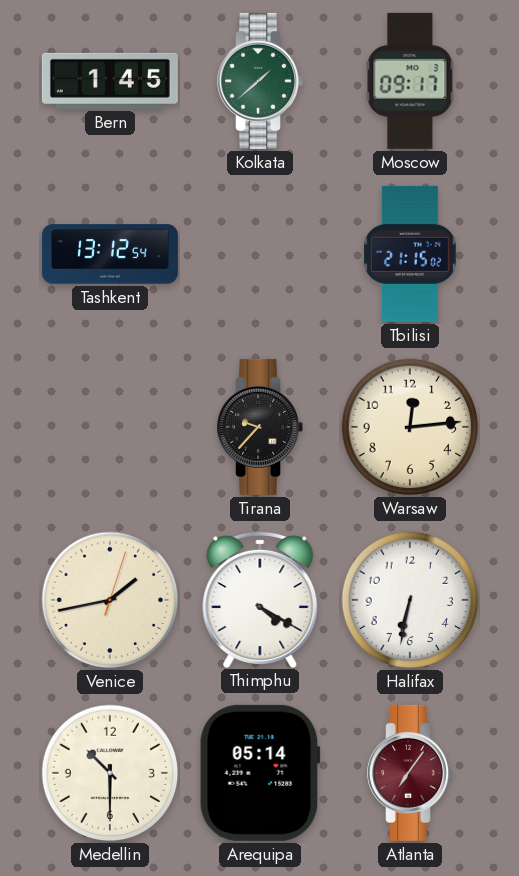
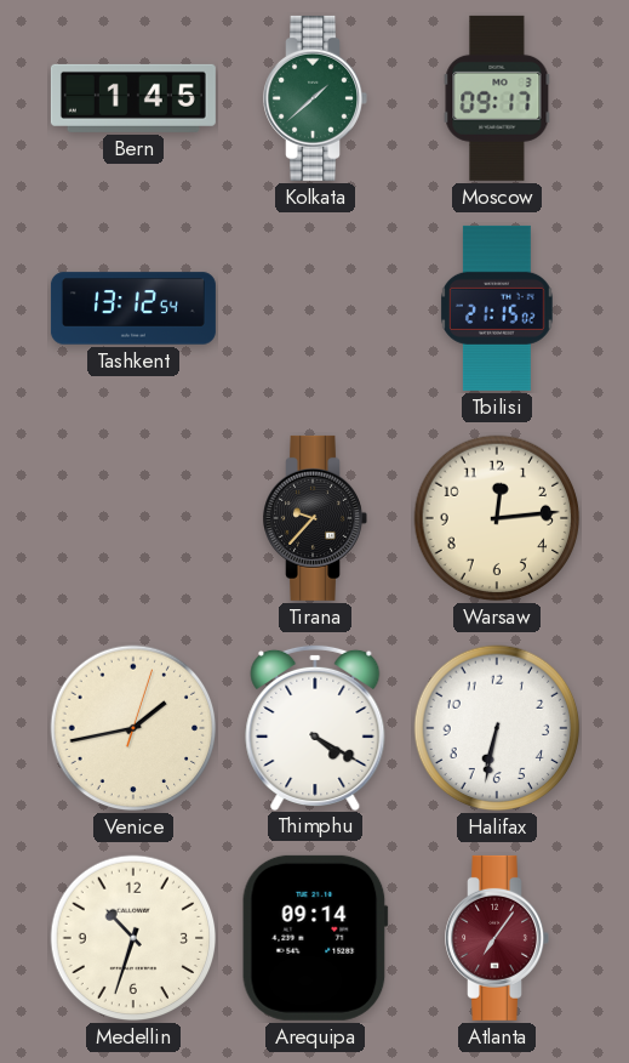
Medellin: 10:30 -> 10:33 (133, 938)
Arequipa: 05:14 -> 09:14 (315, 938)
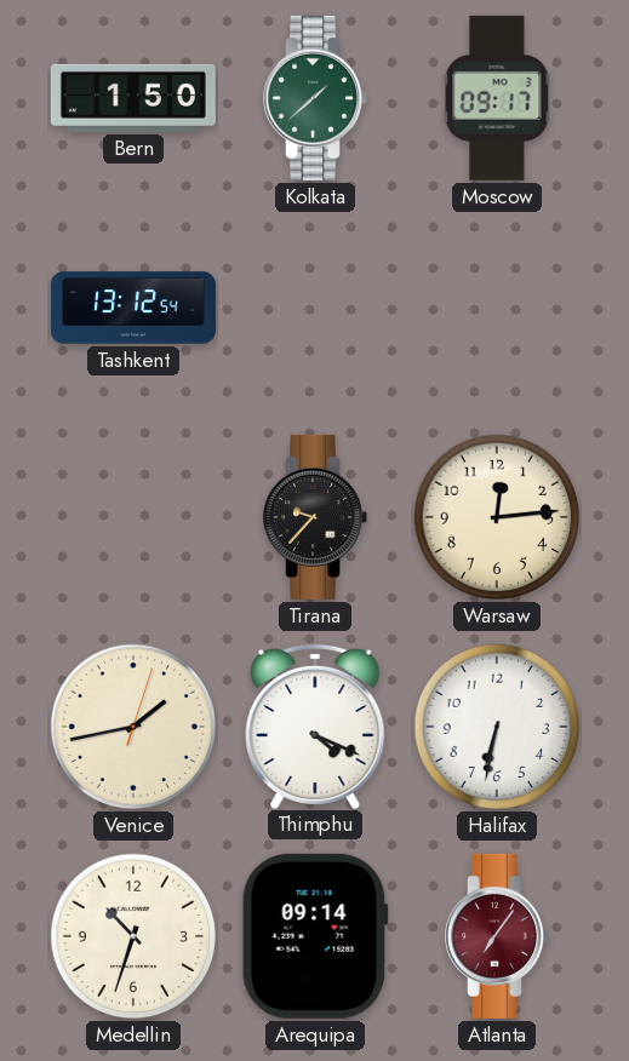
Bern: 1:45 -> 1:50 (133, 98)
Tbilisi: 21:15 -> none (497, 308)
Thimphu: 4:20 -> 4:19 (315, 726)
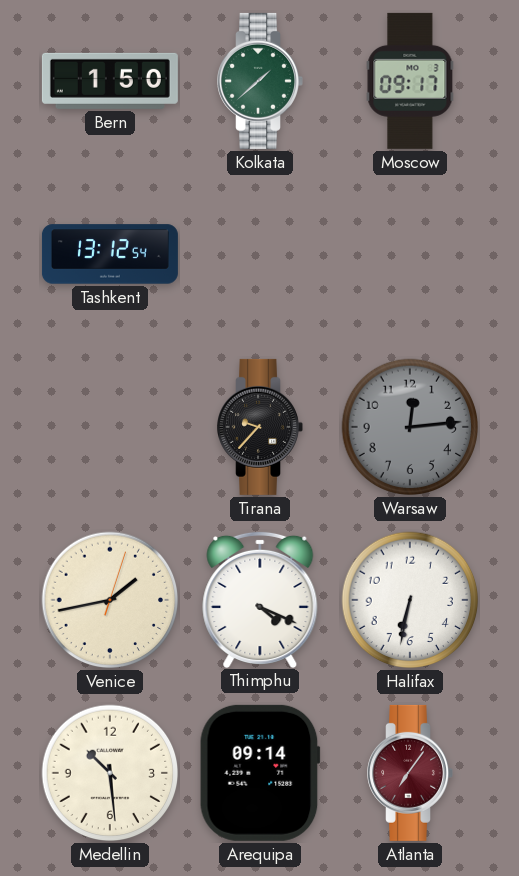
Warsaw dial: cream -> grey (410, 427)
Medellin: 10:33 -> 10:29 (110, 773)
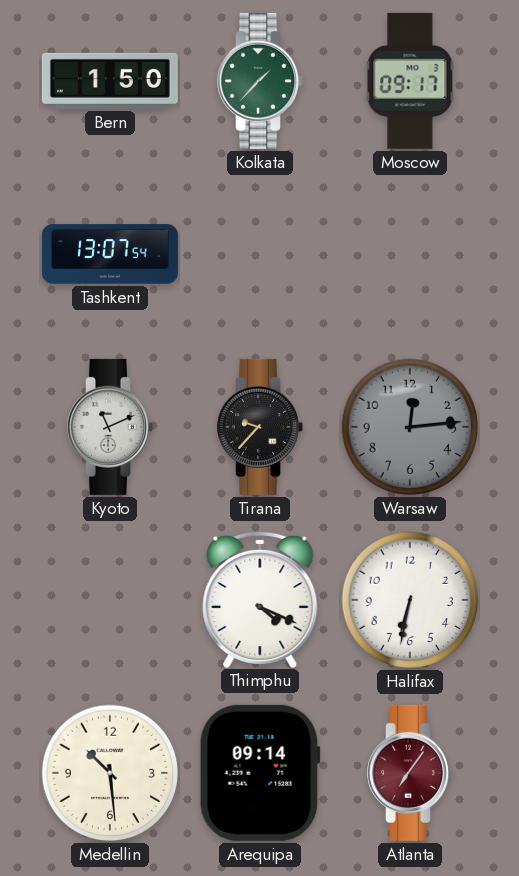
Kolkata: 1:38 -> 1:37 (260, 81)
Tashkent: 13:12 -> 13:07 (110, 254)
Kyoto: none -> 11:11 (110, 427)
Venice: 1:43 -> none (110, 600)
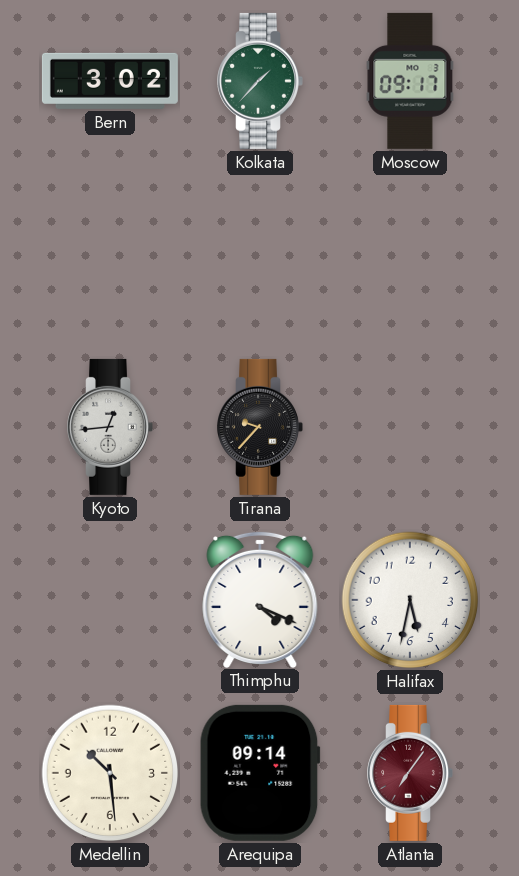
Bern: 1:50 -> 3:02 (110, 81)
Tashkent: 13:07 -> none (110, 254)
Kyoto: 11:11 -> 12:44 (110, 427)
Warsaw: 12:14 -> none (410, 427)
Halifax: 6:32 -> 5:32 (410, 600)
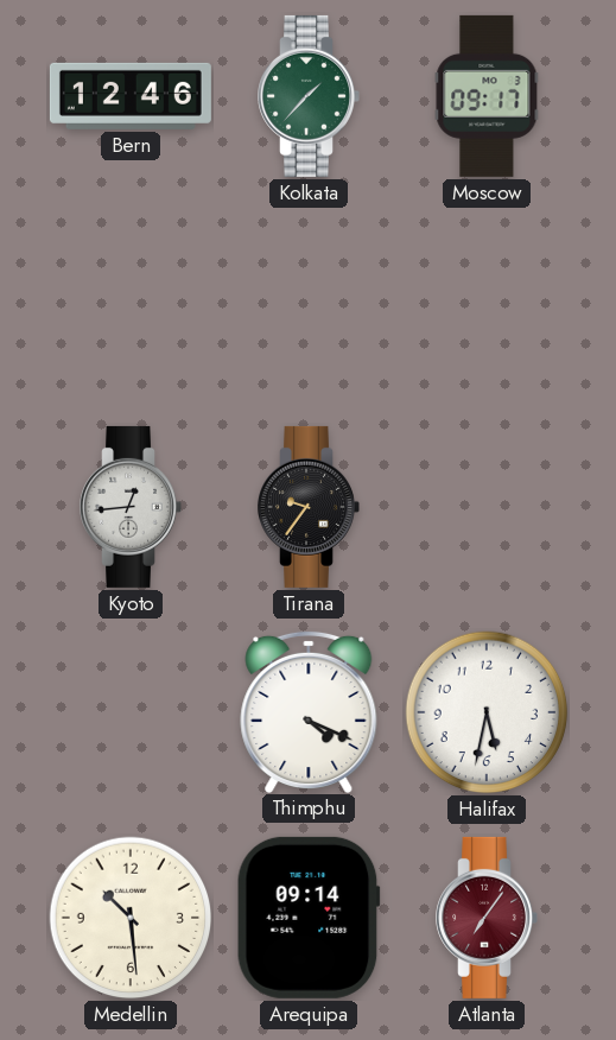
Bern: 3:02 -> 12:46 (131, 96)
Tirana: 9:37 -> 9:36 (309, 507)
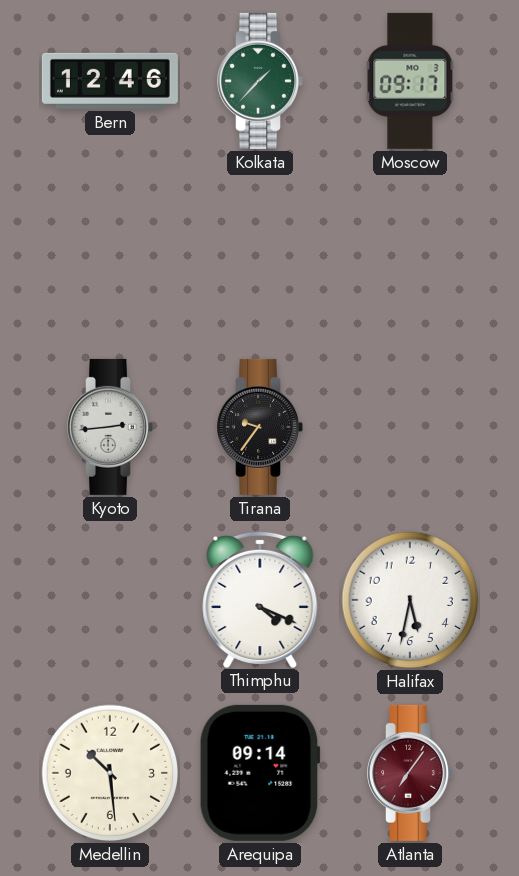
Kyoto: 12:44 -> 2:44 (110, 427)
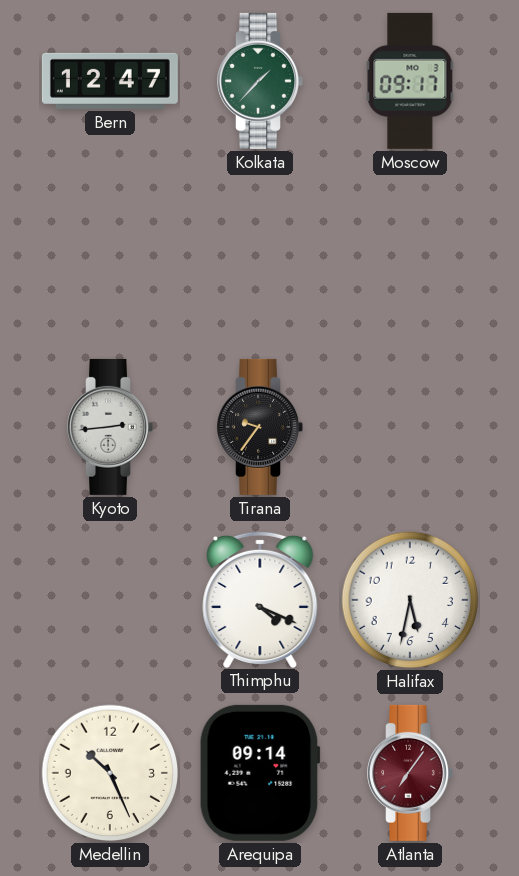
Bern: 12:46 -> 12:47 (110, 81)
Medellin: 10:29 -> 10:26 (110, 773)
